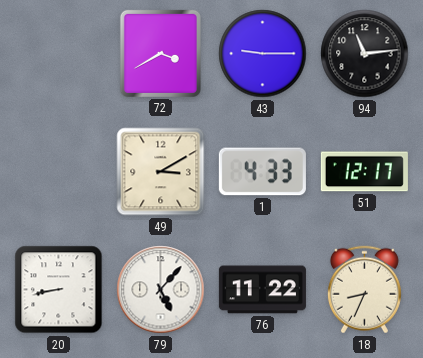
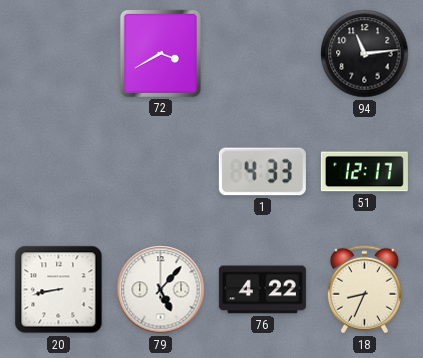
43: 9:15 -> none (263, 54)
49: 3:10 -> none (161, 172)
76: 11:22 -> 4:22 (262, 290)
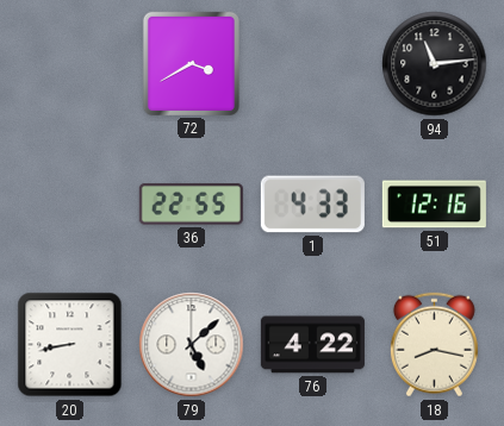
36: none -> 22:55 (191, 205)
51: 12:17 -> 12:16 (434, 205)
79: 5:07 -> 5:08 (192, 345)
18: 8:34 -> 8:17 (434, 345)
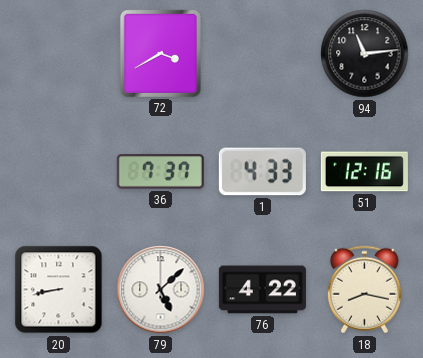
36: 22:55 -> 7:37 (160, 172)
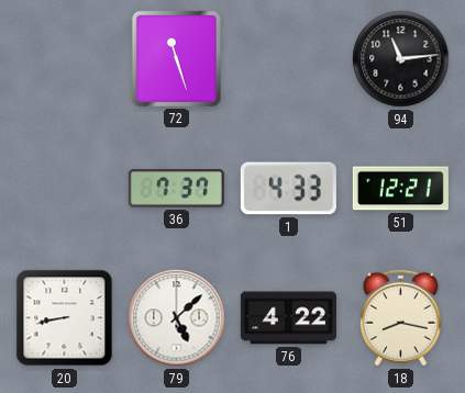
72: 3:40 -> 11:27 (176, 58)
51: 12:16 -> 12:21 (400, 189)
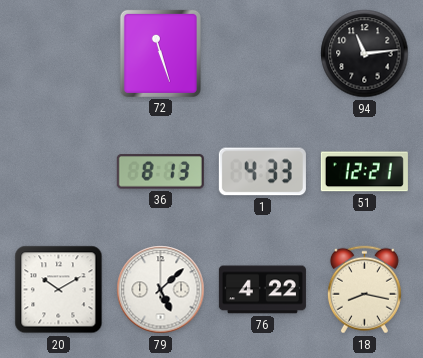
36: 7:37 -> 8:13 (160, 172)
20: 8:43 -> 10:10 (59, 290)
